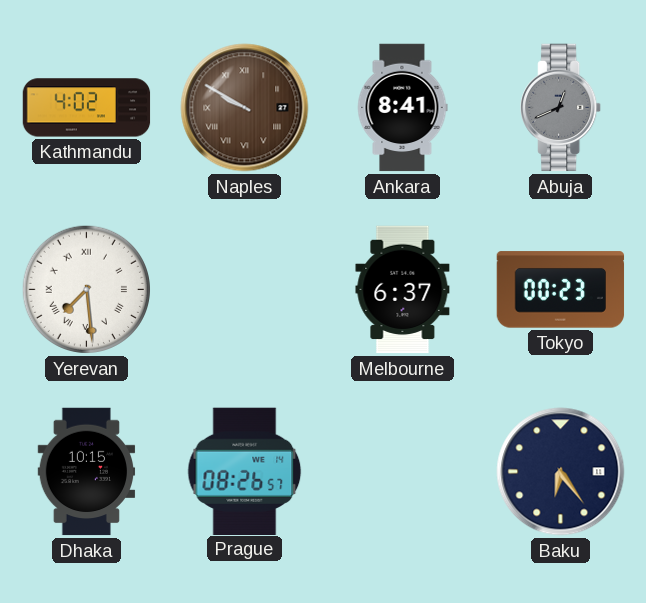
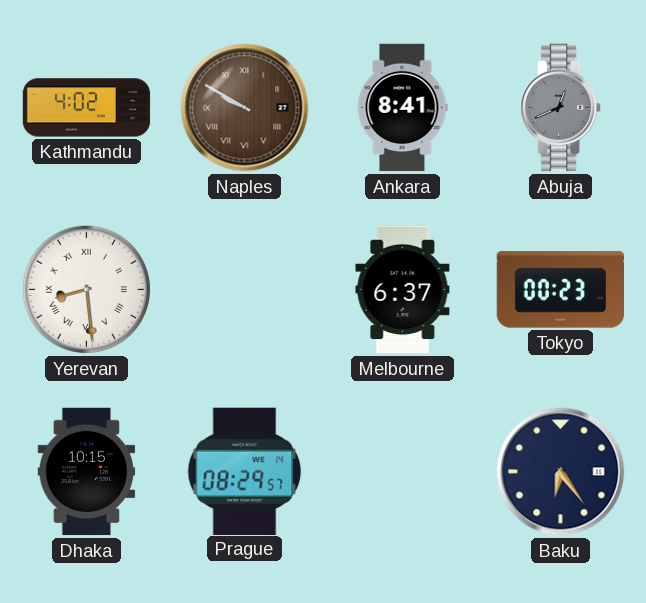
Yerevan: 7:29 -> 8:29 (86, 289)
Prague: 08:26 -> 08:29 (245, 471)
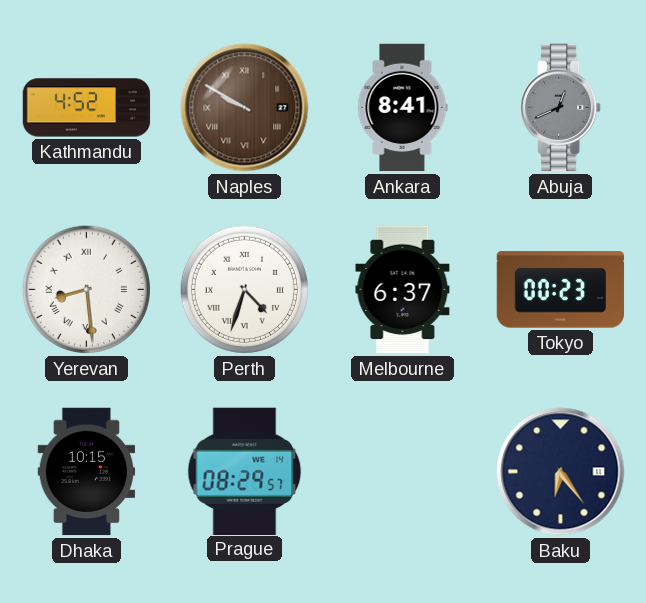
Kathmandu: 4:02 -> 4:52 (87, 108)
Perth: none -> 4:33 (244, 289)
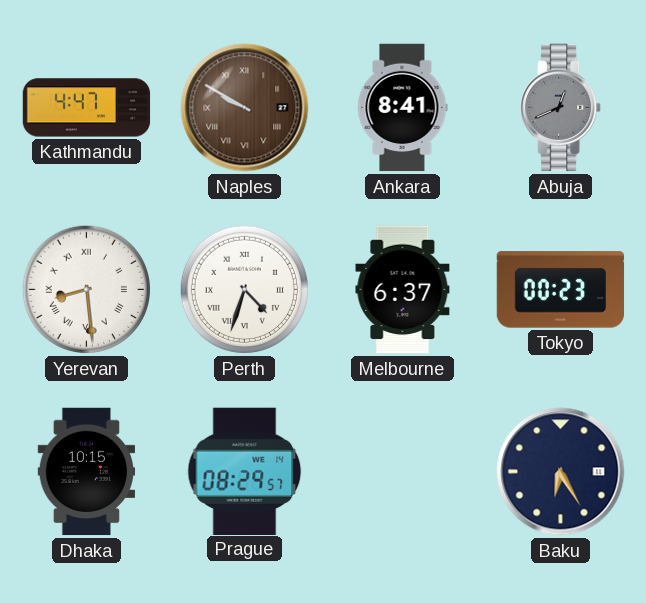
Kathmandu: 4:52 -> 4:47 (87, 108)
Baku: 6:24 -> 6:25 (561, 472)
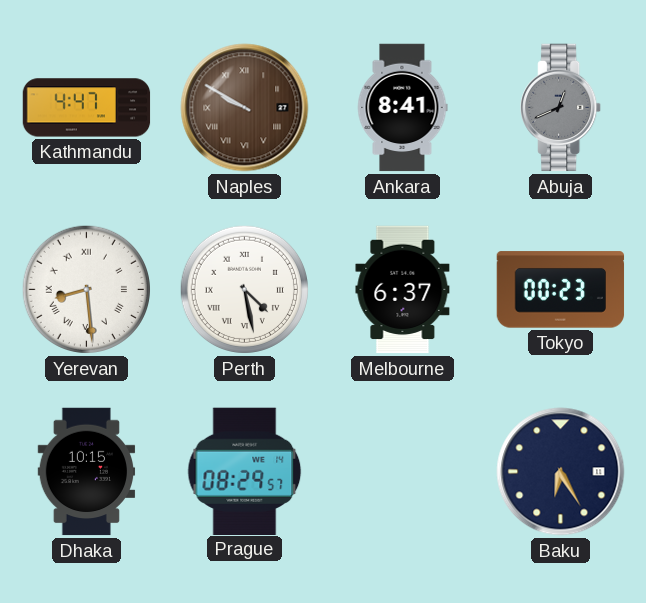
Perth: 4:33 -> 4:28 (244, 289)
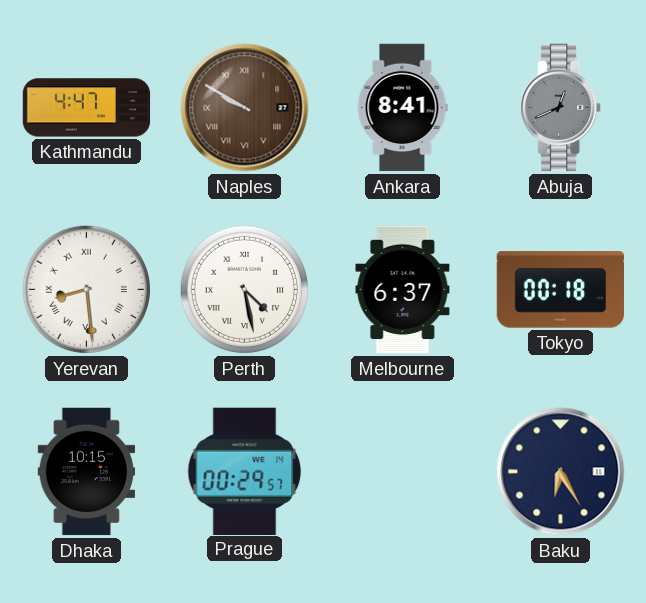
Tokyo: 00:23 -> 00:18 (561, 290)
Prague: 08:29 -> 00:29 (245, 471)
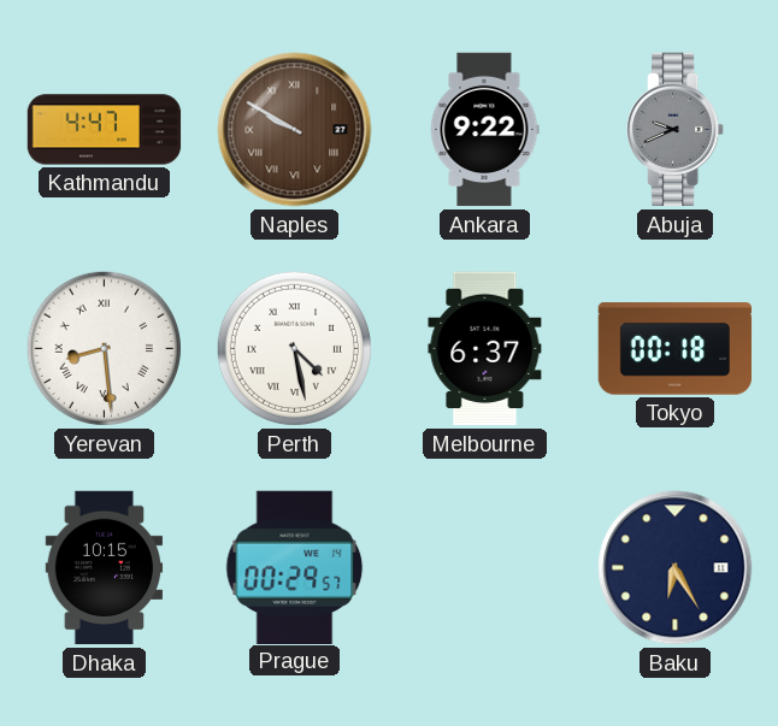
Ankara: 8:41 -> 9:22 (484, 130)
Abuja: 12:41 -> 9:41 (676, 130)
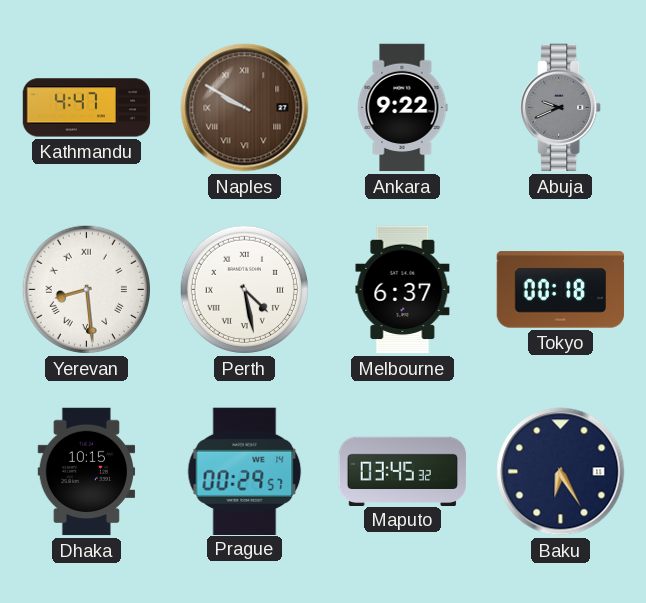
Maputo: none -> 03:45 (403, 471)
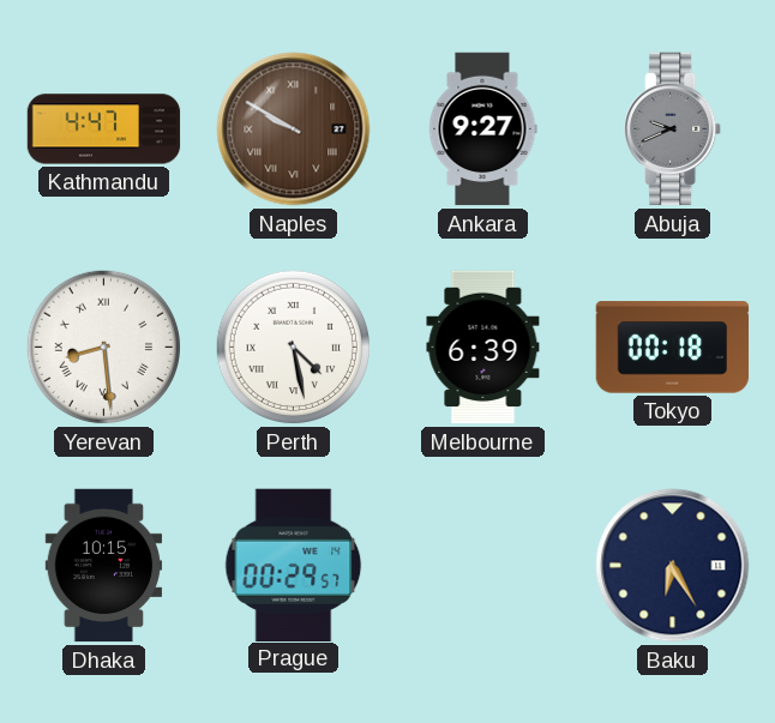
Ankara: 9:22 -> 9:27 (482, 129)
Melbourne: 6:37 -> 6:39 (483, 348)
Maputo: 03:45 -> none (403, 471)
